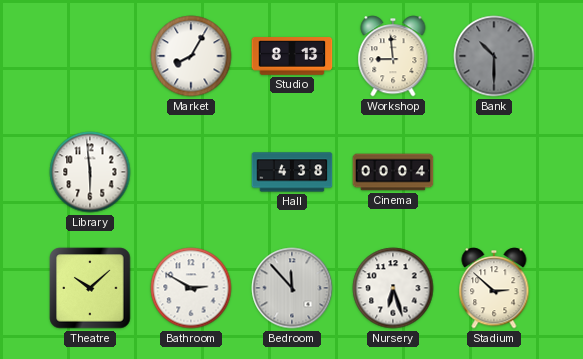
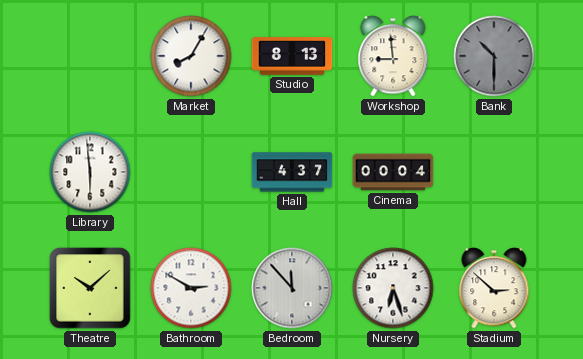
Hall: 4:38 -> 4:37 (292, 172)
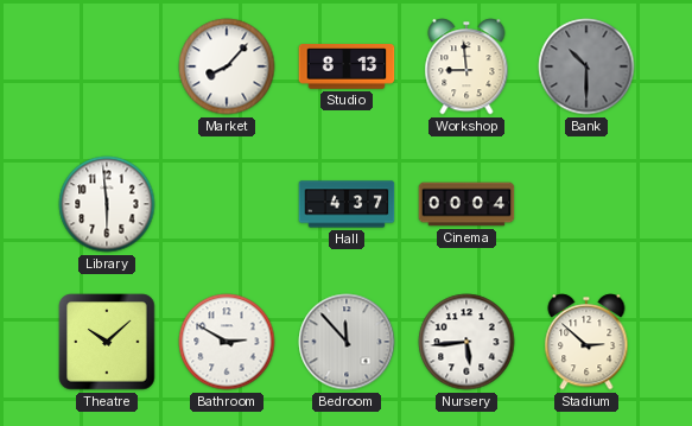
Market: 8:05 -> 8:07 (227, 66)
Nursery: 6:27 -> 5:44 (466, 342)
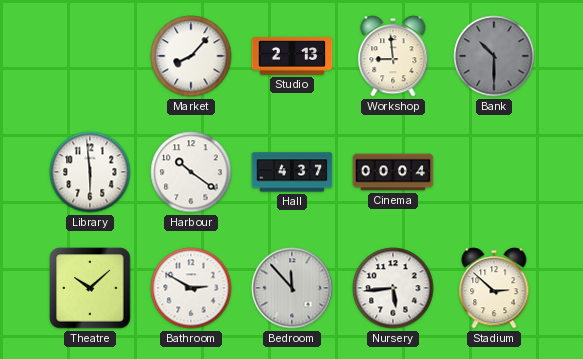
Studio: 8:13 -> 2:13 (292, 56)
Harbour: none -> 10:21 (191, 172)
